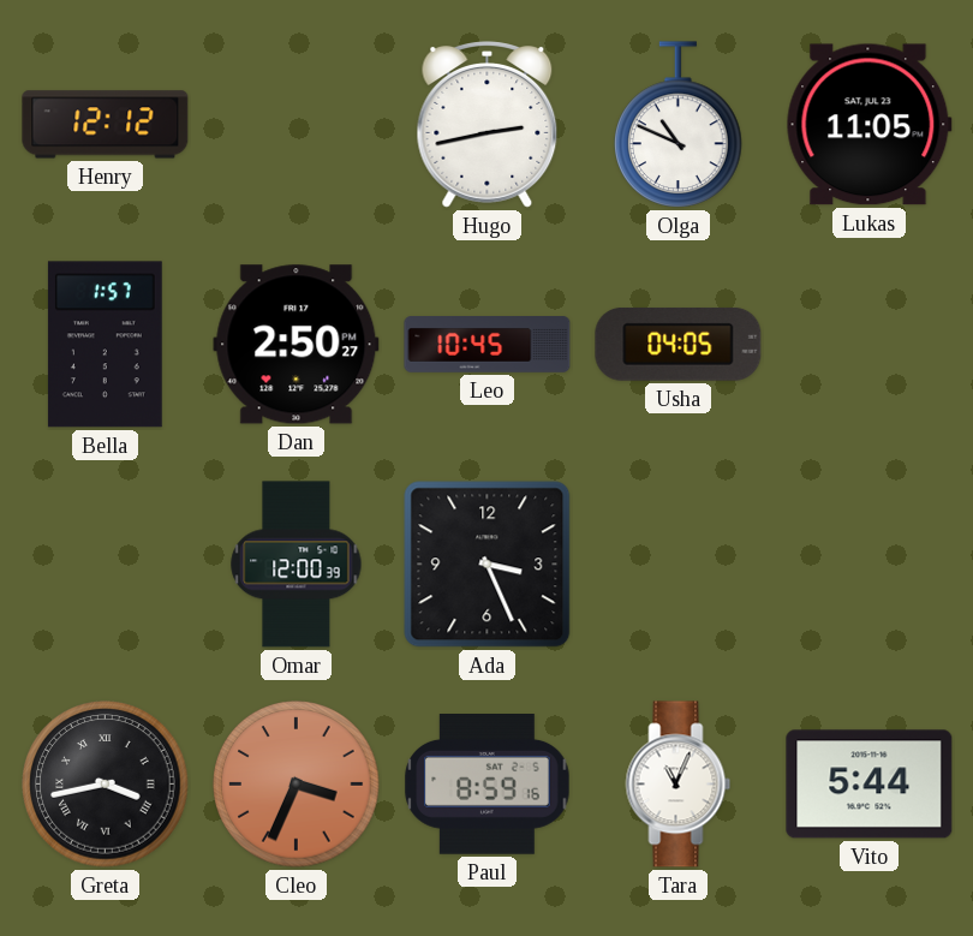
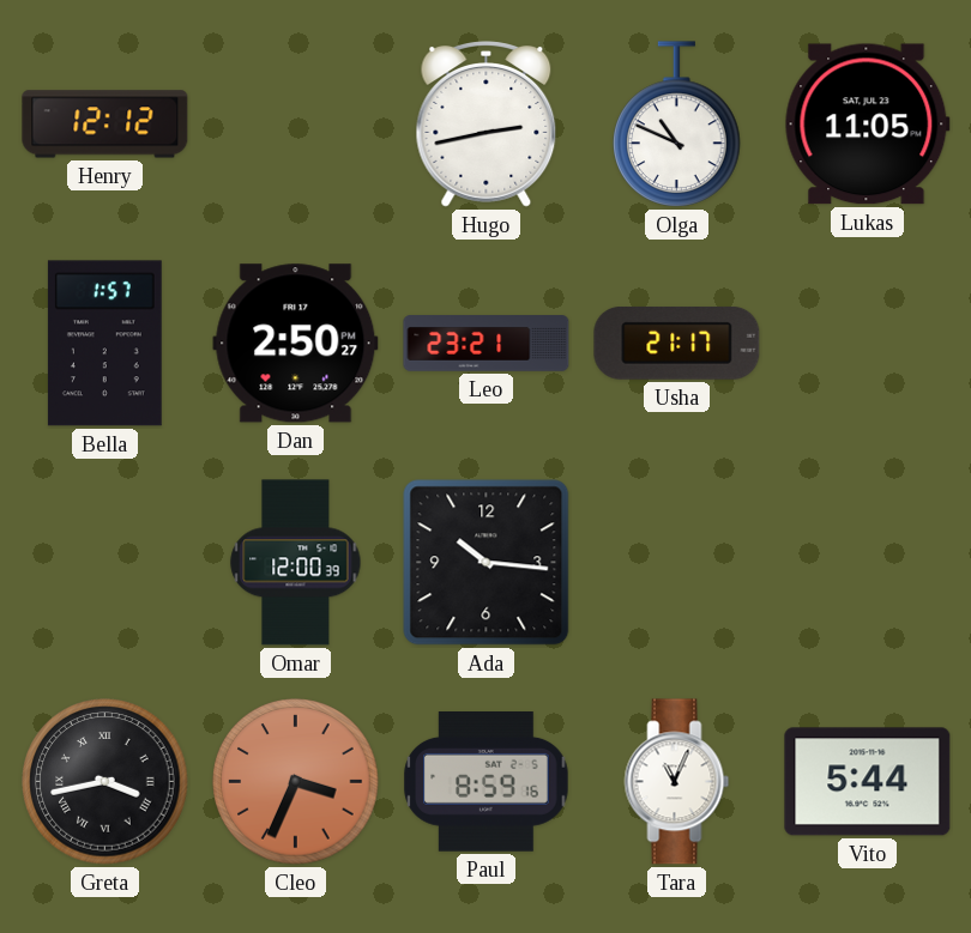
Leo: 10:45 -> 23:21 (487, 344)
Usha: 04:05 -> 21:17 (677, 343)
Ada: 3:26 -> 10:16 (487, 563)
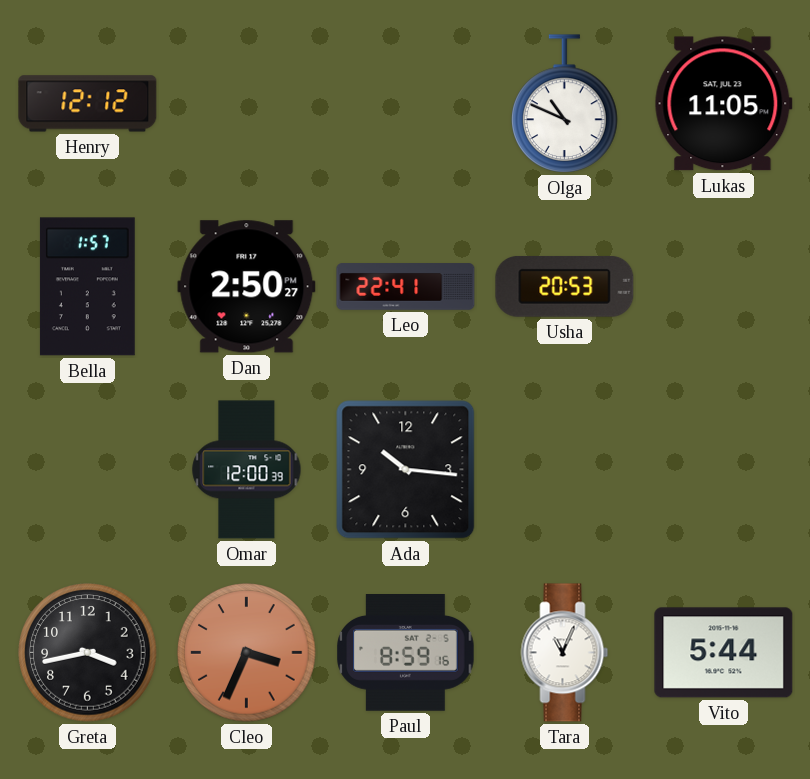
Hugo: 2:43 -> none (487, 125)
Leo: 23:21 -> 22:41 (406, 287)
Usha: 21:17 -> 20:53 (565, 286)
Greta numerals: Roman -> Arabic (88, 653)
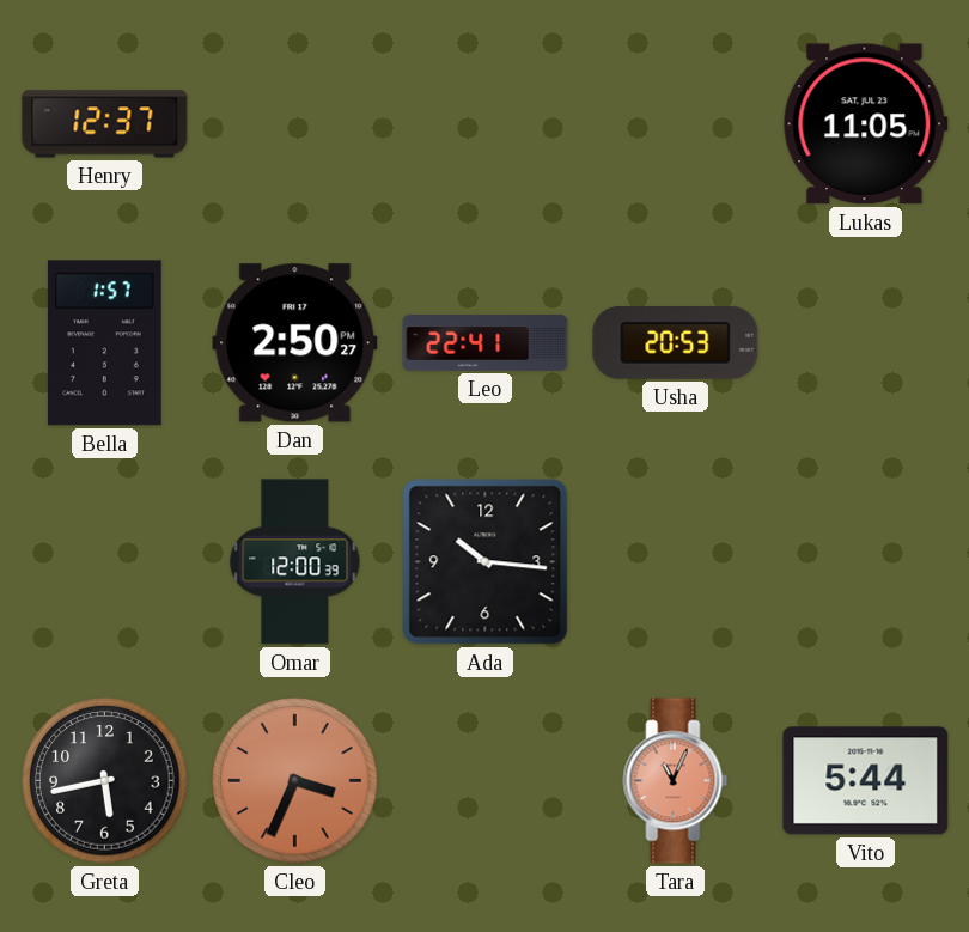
Henry: 12:12 -> 12:37 (105, 124)
Olga: 10:49 -> none (565, 104)
Greta: 3:43 -> 5:43 (105, 781)
Paul: 8:59 -> none (406, 653)
Tara dial: white -> salmon (676, 781)
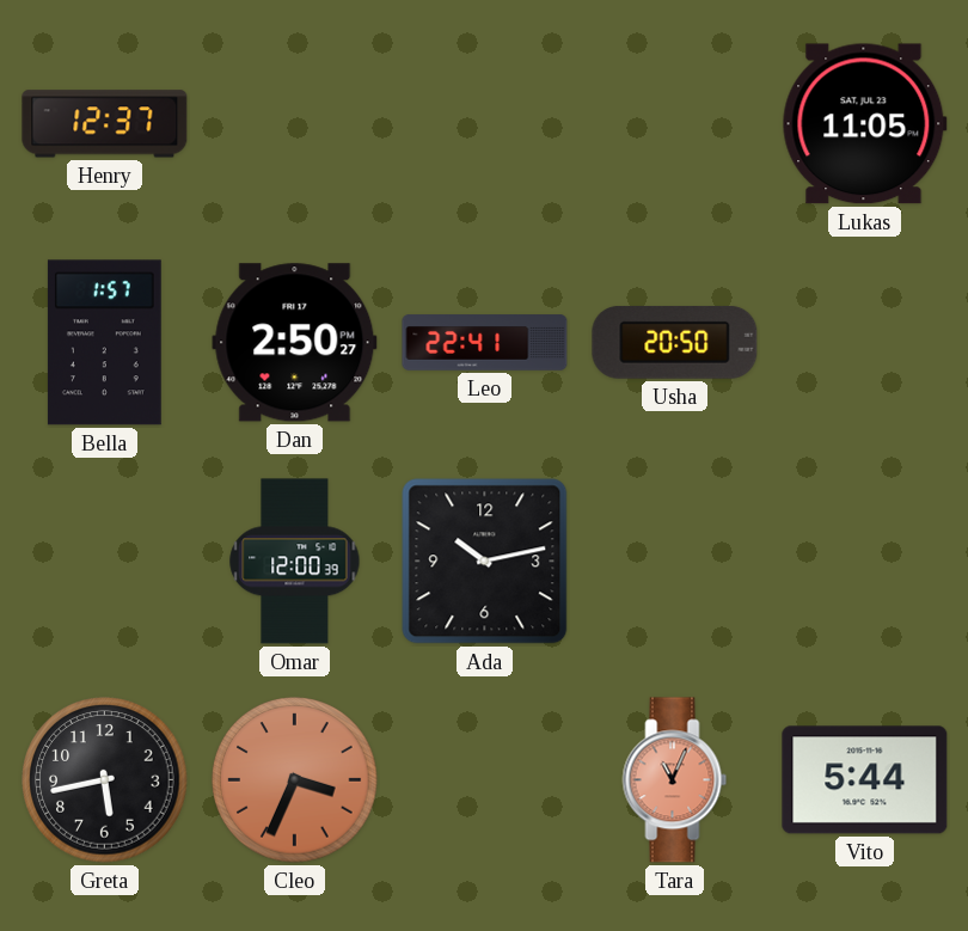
Usha: 20:53 -> 20:50 (675, 342)
Ada: 10:16 -> 10:13 (485, 562)
